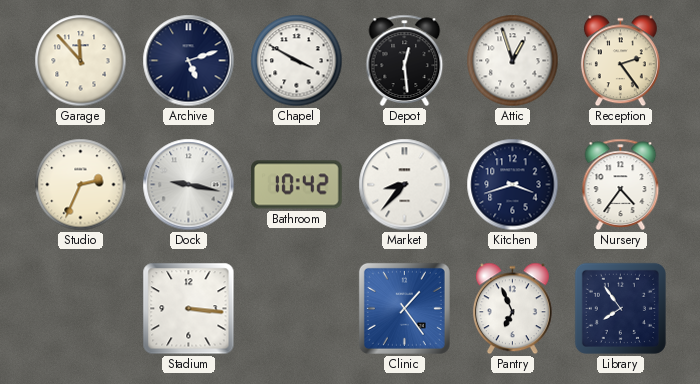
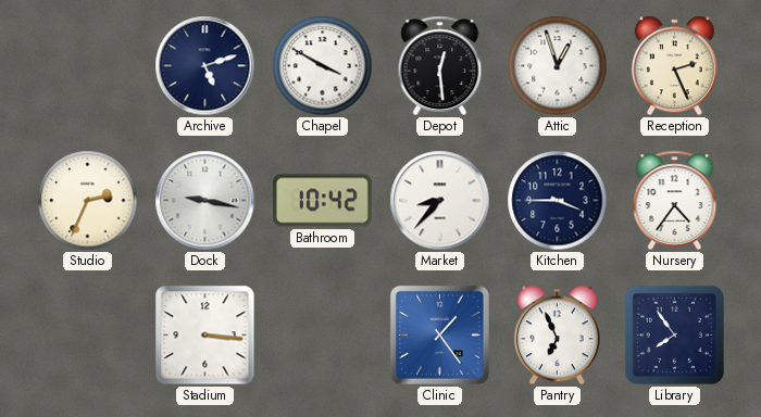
Garage: 11:53 -> none (81, 61)
Reception: 2:24 -> 2:26 (674, 66)
Kitchen: 3:42 -> 3:45 (558, 201)
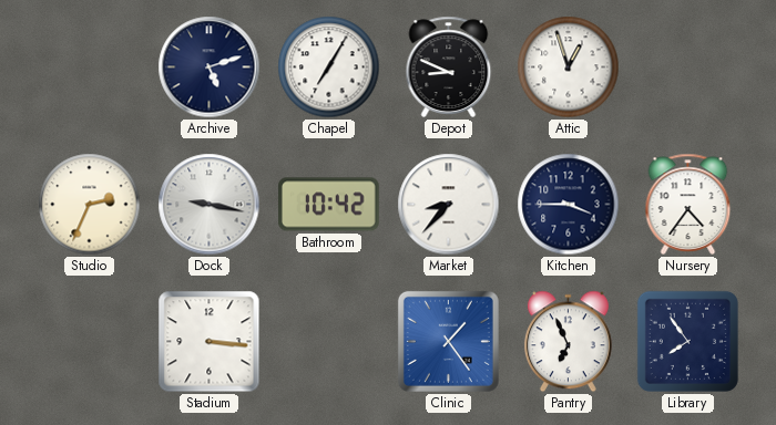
Chapel: 3:50 -> 7:05 (329, 68)
Depot: 12:29 -> 8:49 (449, 66)
Reception: 2:26 -> none (674, 66)
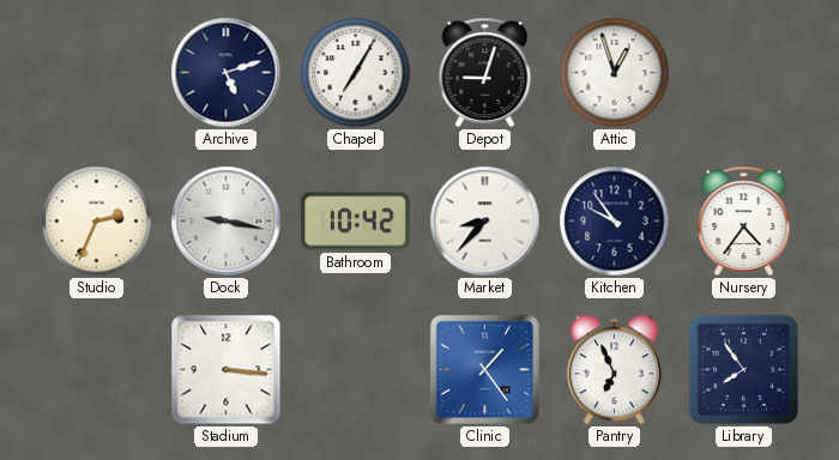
Depot: 8:49 -> 9:03 (485, 72)
Kitchen: 3:45 -> 9:54 (615, 222)
